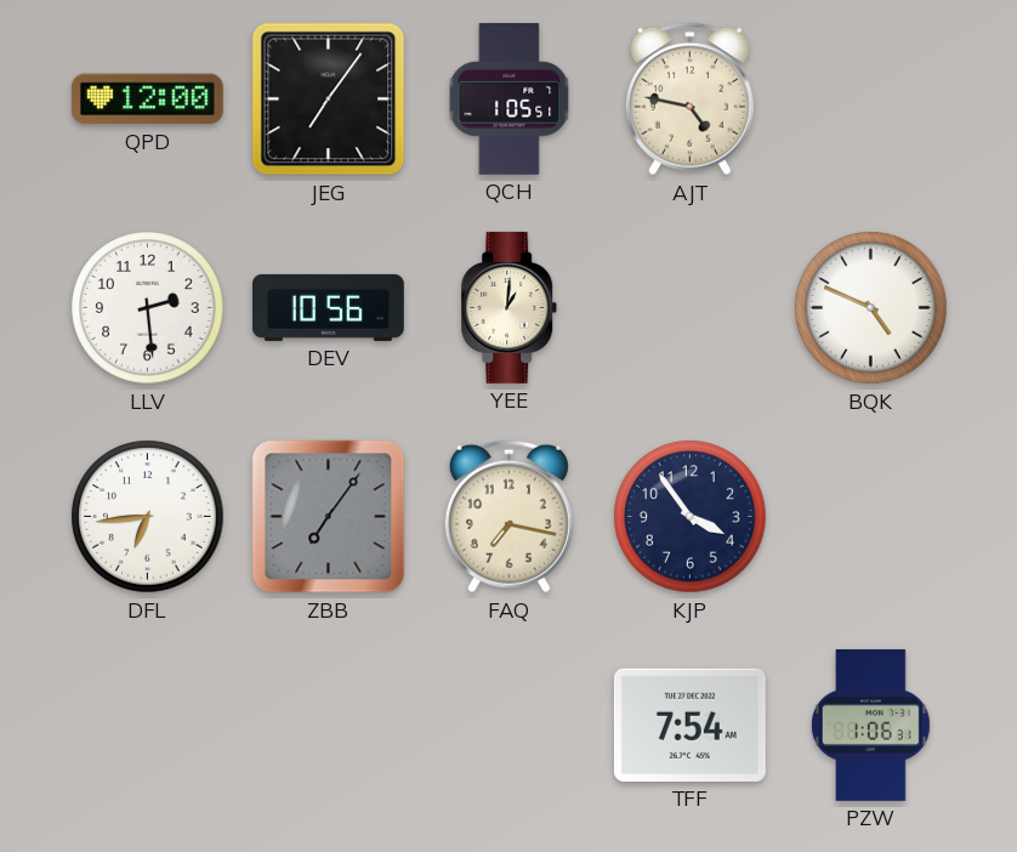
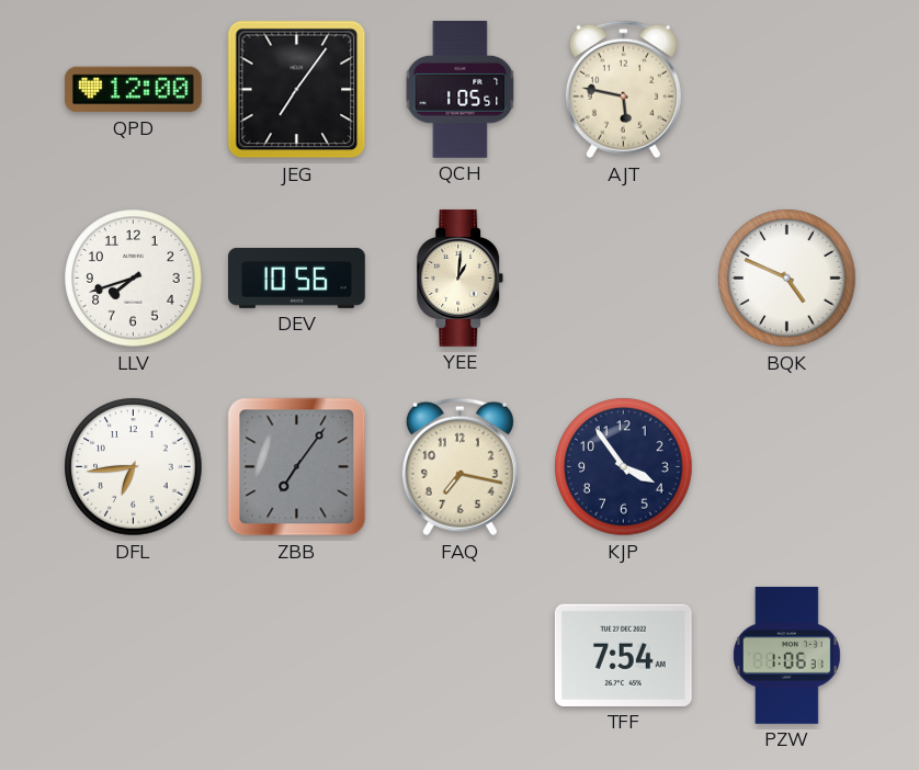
AJT: 4:47 -> 5:47 (623, 90)
LLV: 2:29 -> 7:42 (134, 279)
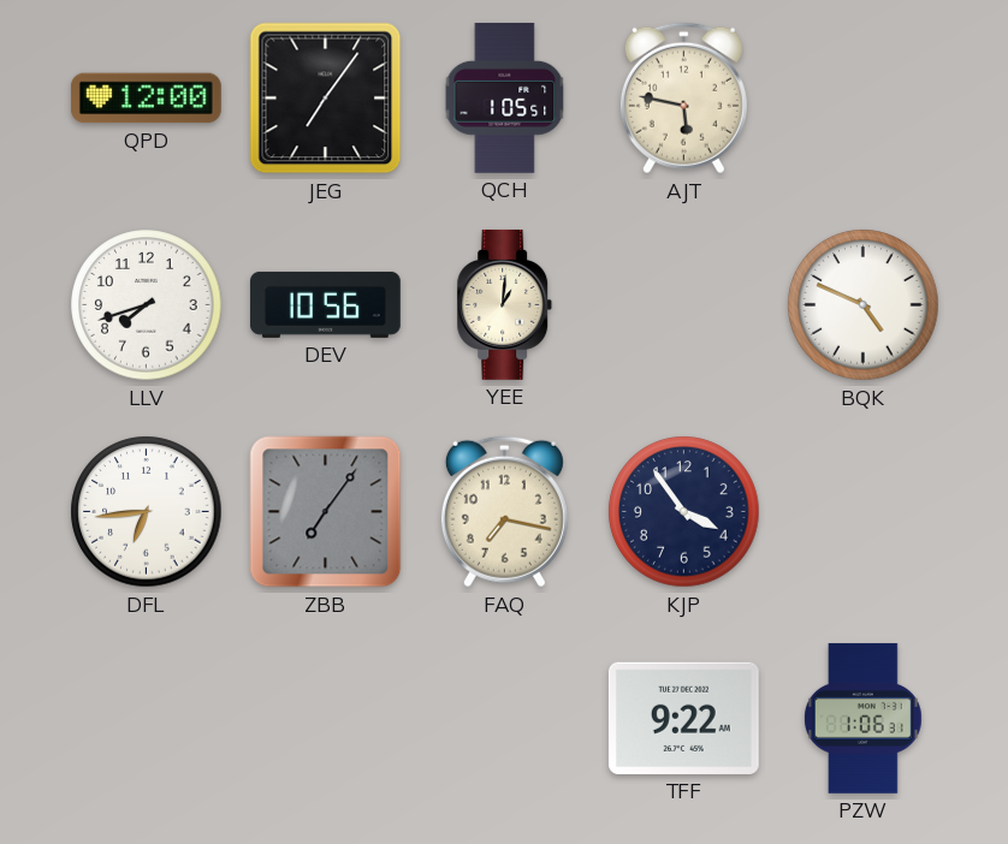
TFF: 7:54 -> 9:22 (683, 718)
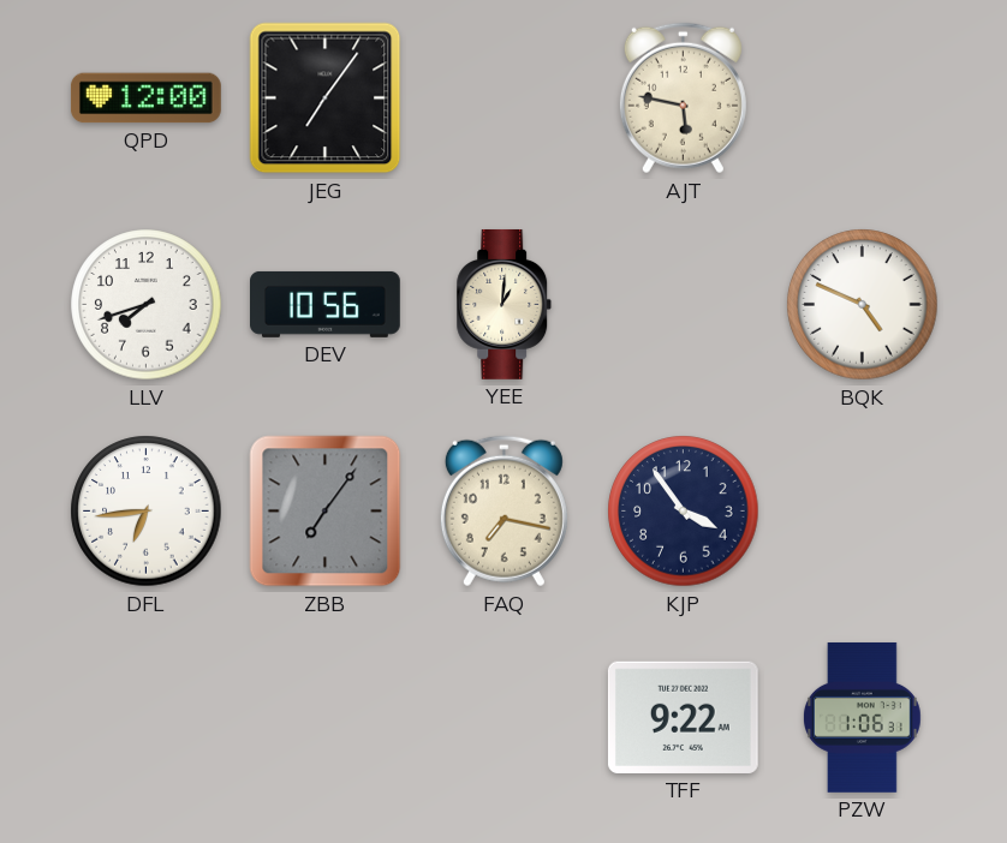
QCH: 1:05 -> none (505, 97)
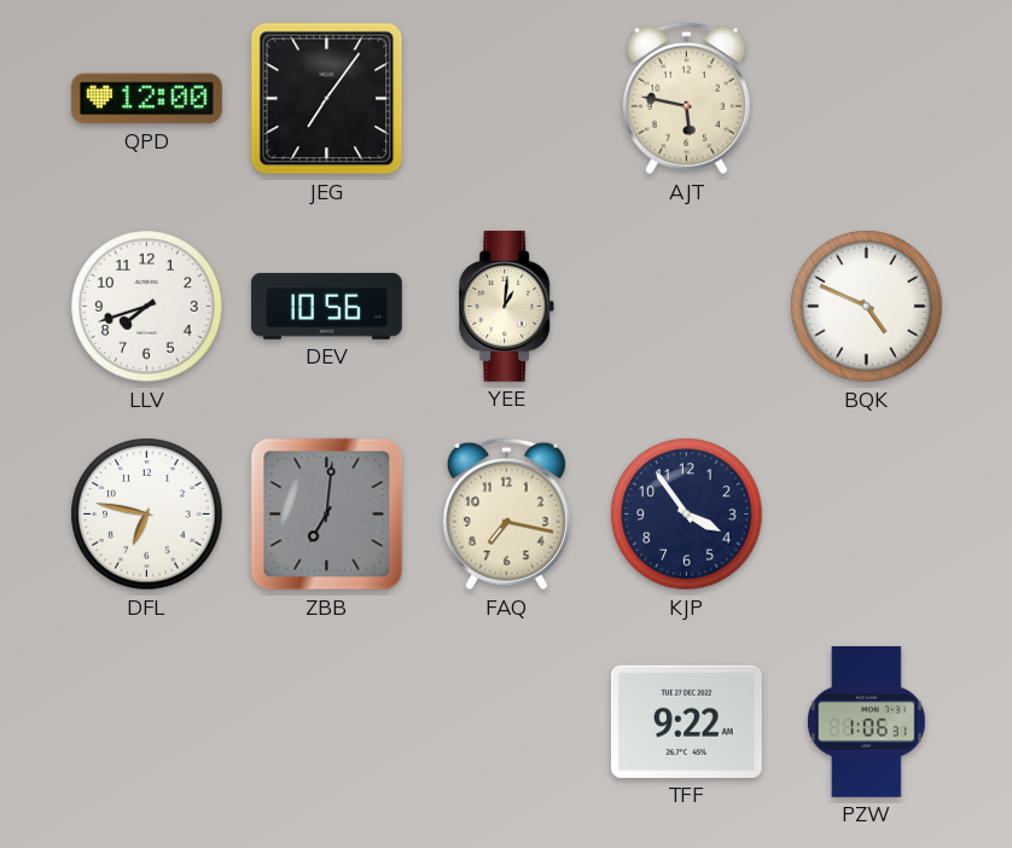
DFL: 6:44 -> 6:47 (147, 515)
ZBB: 7:06 -> 7:01 (327, 515)
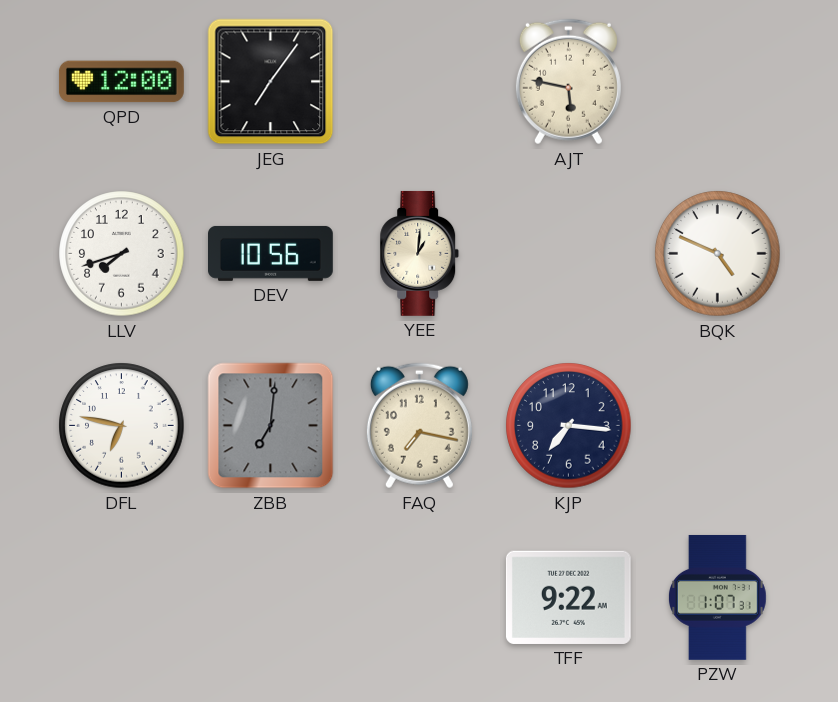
KJP: 3:54 -> 7:16 (569, 426)
PZW: 1:06 -> 1:07 (717, 597)
